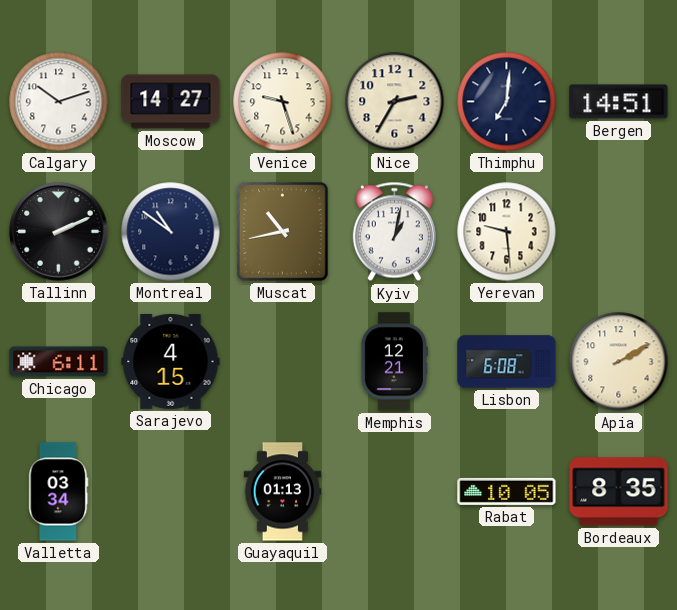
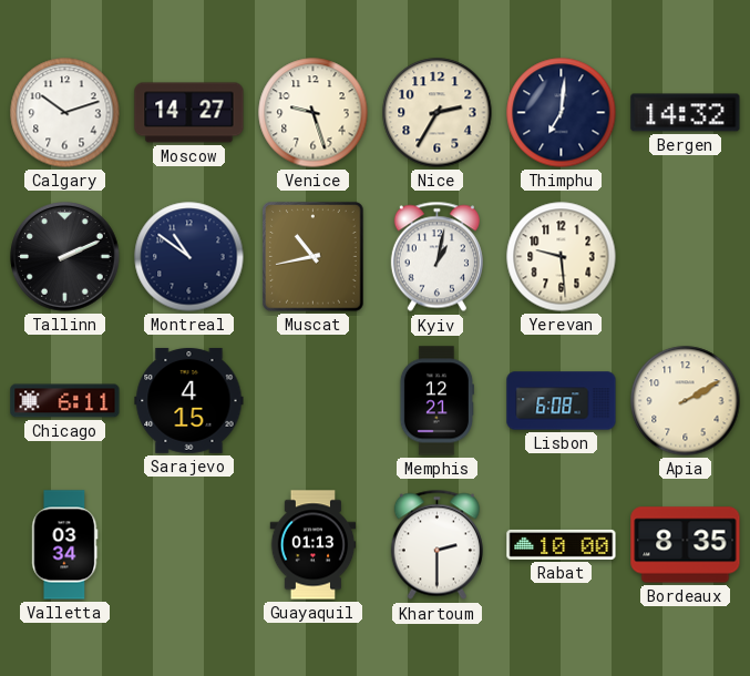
Bergen: 14:51 -> 14:32 (686, 113)
Khartoum: none -> 2:30 (436, 545)
Rabat: 10:05 -> 10:00 (562, 544)
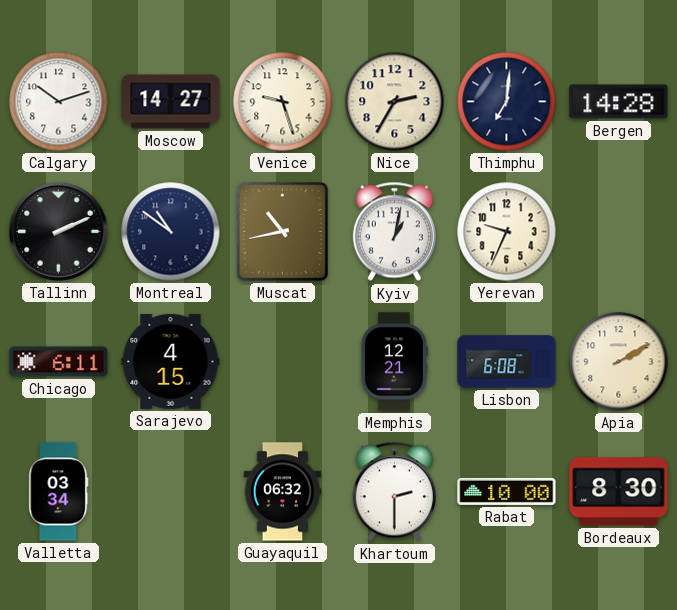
Bergen: 14:32 -> 14:28 (619, 102)
Yerevan: 9:29 -> 9:34 (507, 232)
Guayaquil: 01:13 -> 06:32 (283, 492)
Bordeaux: 8:35 -> 8:30 (619, 492)
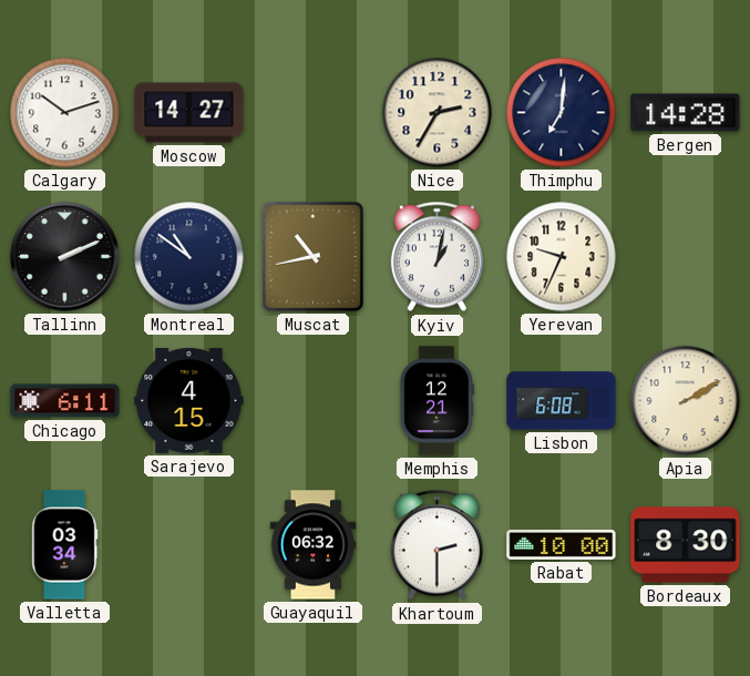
Venice: 9:27 -> none (283, 102)
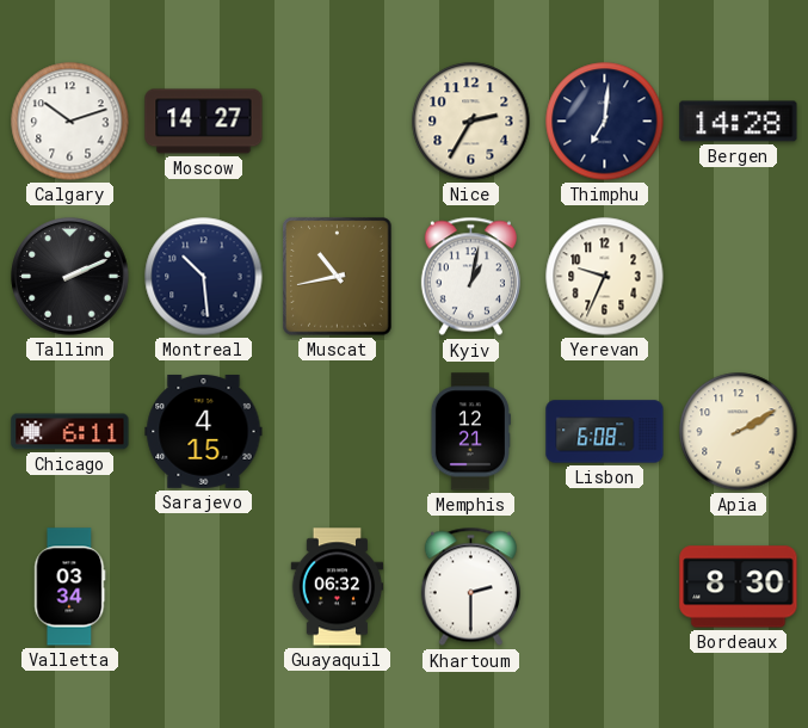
Montreal: 10:51 -> 10:29 (204, 277)
Rabat: 10:00 -> none (562, 544)
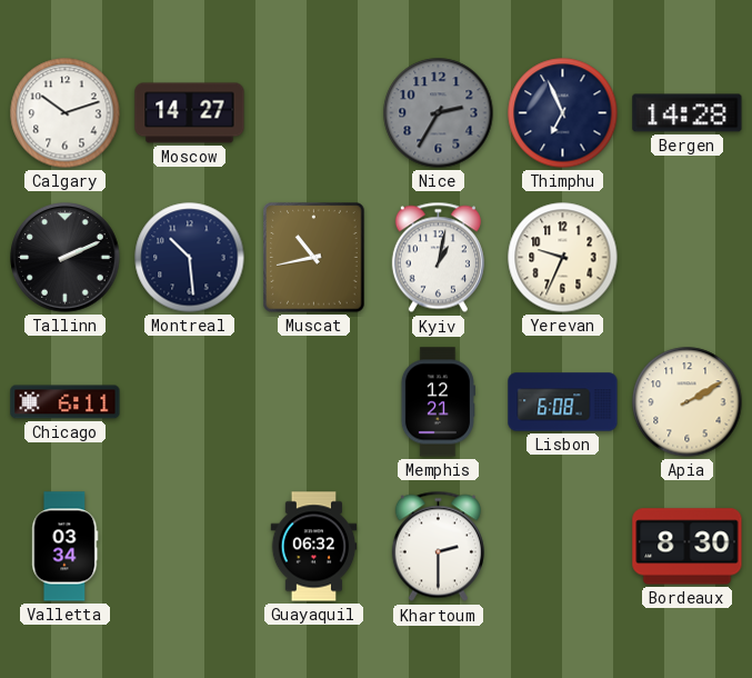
Nice dial: cream -> grey (439, 113)
Thimphu: 7:01 -> 6:56 (563, 113)
Sarajevo: 4:15 -> none (204, 431)
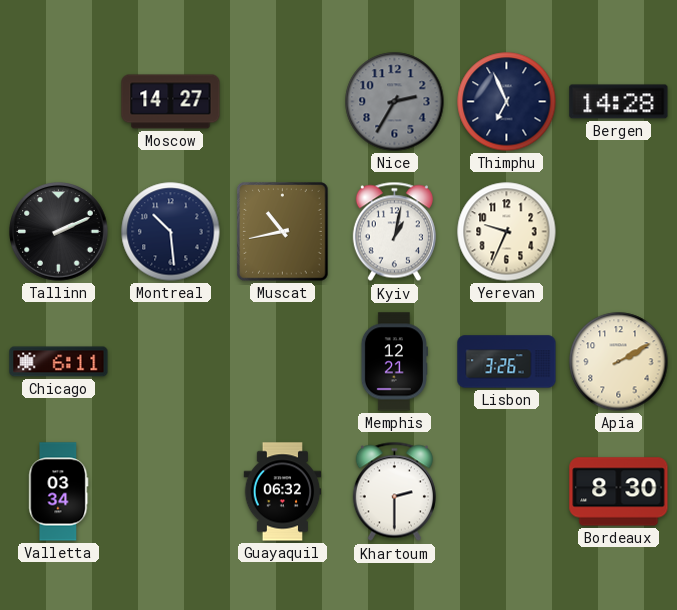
Calgary: 10:12 -> none (66, 113)
Lisbon: 6:08 -> 3:26 (507, 362)
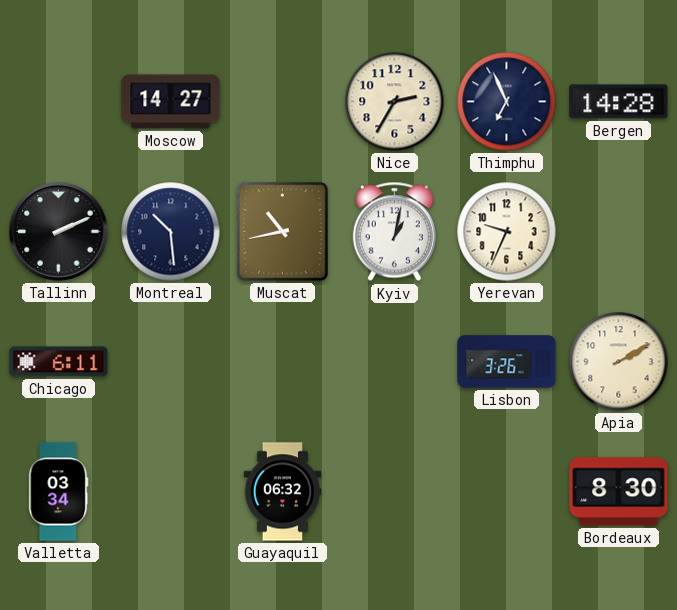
Nice dial: grey -> cream (395, 102)
Memphis: 12:21 -> none (394, 362)
Khartoum: 2:30 -> none (394, 492)
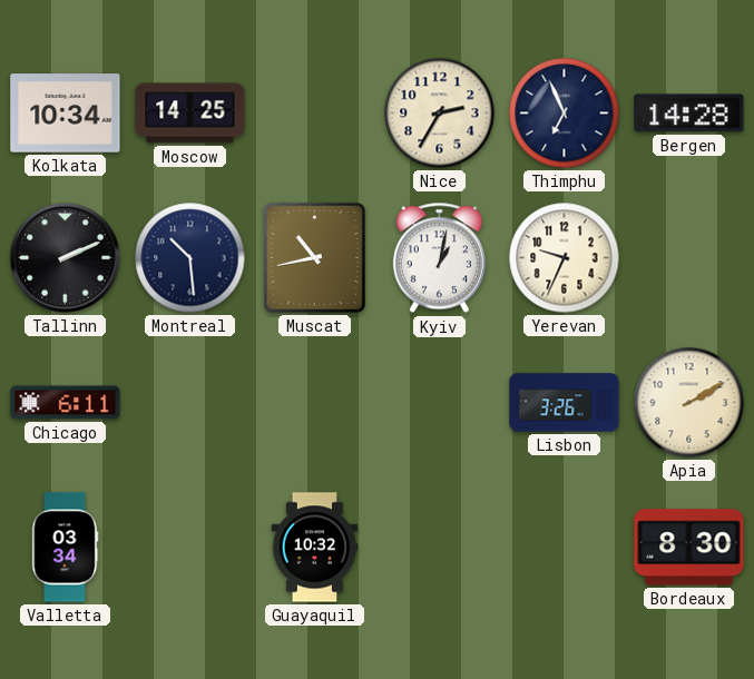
Kolkata: none -> 10:34 (66, 114)
Moscow: 14:27 -> 14:25 (190, 114)
Guayaquil: 06:32 -> 10:32 (315, 548)
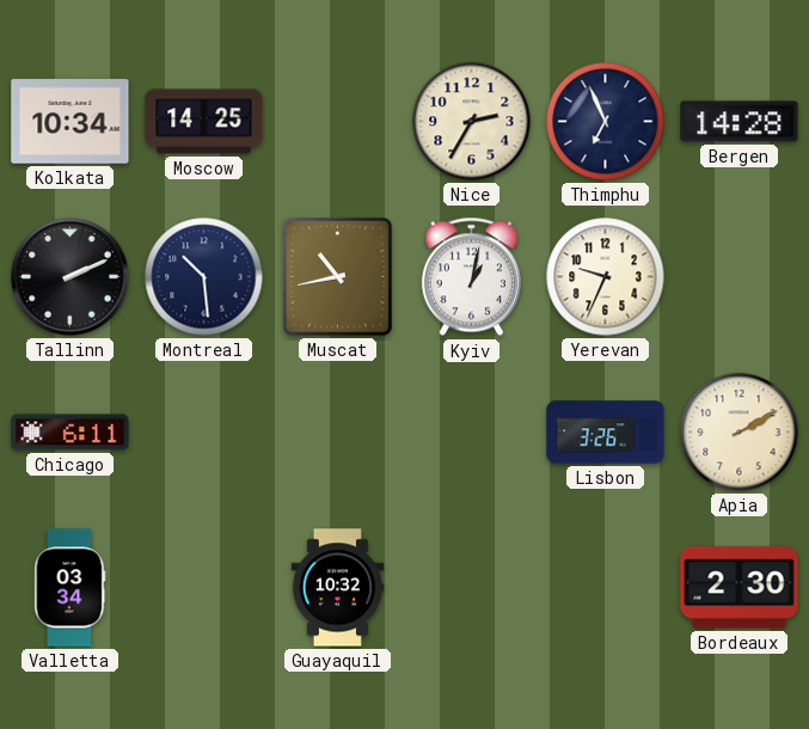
Bordeaux: 8:30 -> 2:30 (740, 588)
